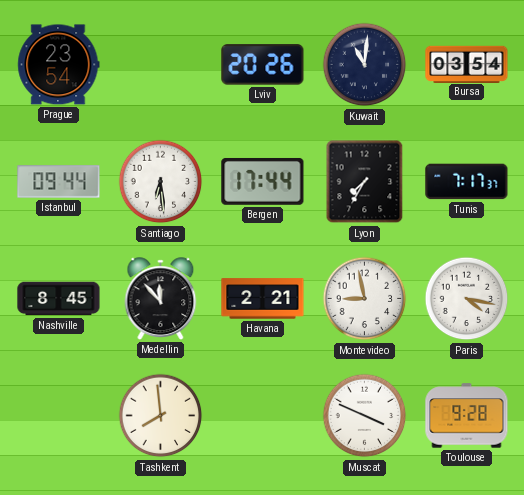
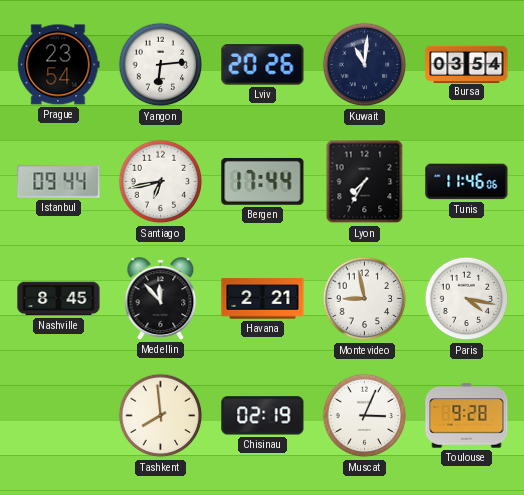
Yangon: none -> 6:14 (161, 65)
Santiago: 6:29 -> 6:43 (161, 182)
Tunis: 7:17 -> 11:46 (467, 182)
Chisinau: none -> 02:19 (263, 416)
Muscat: 3:49 -> 3:04 (365, 416)
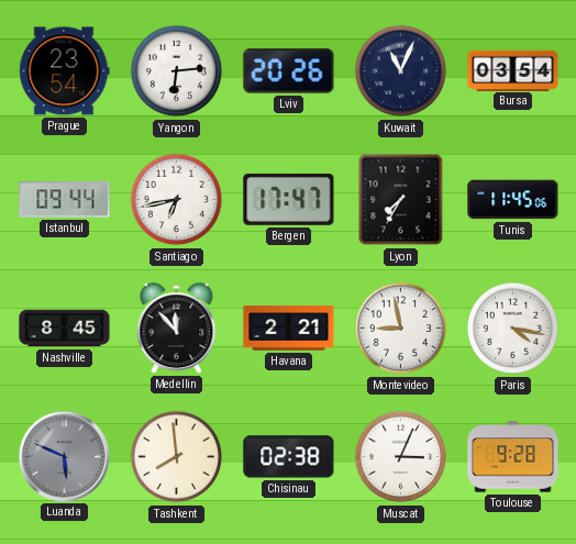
Kuwait: 11:01 -> 11:04 (401, 71)
Bergen: 17:44 -> 17:47 (289, 199)
Tunis: 11:46 -> 11:45 (513, 200)
Luanda: none -> 5:49 (64, 456)
Chisinau: 02:19 -> 02:38 (289, 457)
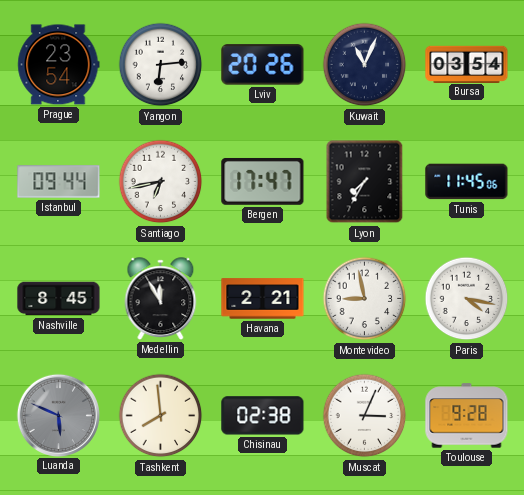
Medellin: 11:53 -> 11:55 (161, 299)
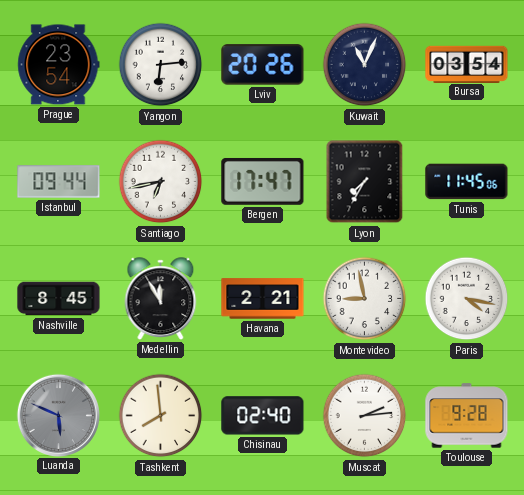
Chisinau: 02:38 -> 02:40 (263, 416)
Muscat: 3:04 -> 2:14 (365, 416)
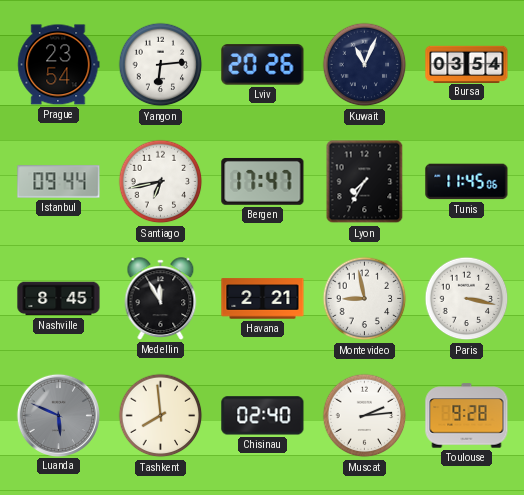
Paris: 4:17 -> 3:17 (467, 299)
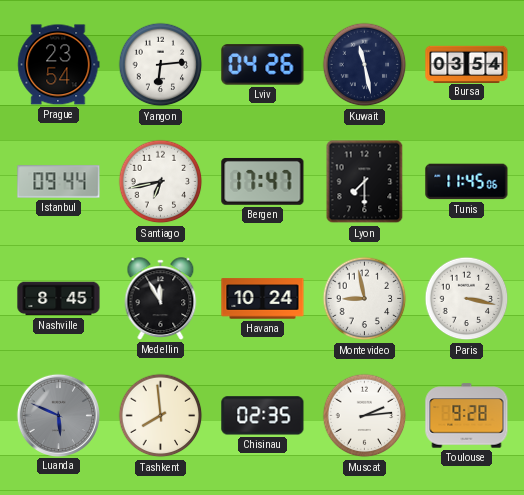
Lviv: 20:26 -> 04:26 (263, 65)
Kuwait: 11:04 -> 11:28 (365, 65)
Lyon: 7:35 -> 7:30 (365, 182)
Havana: 2:21 -> 10:24 (263, 299)
Chisinau: 02:40 -> 02:35 (263, 416)
